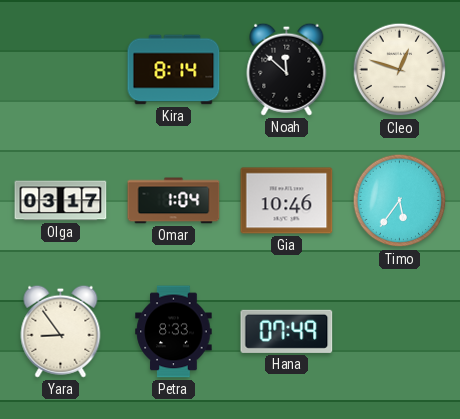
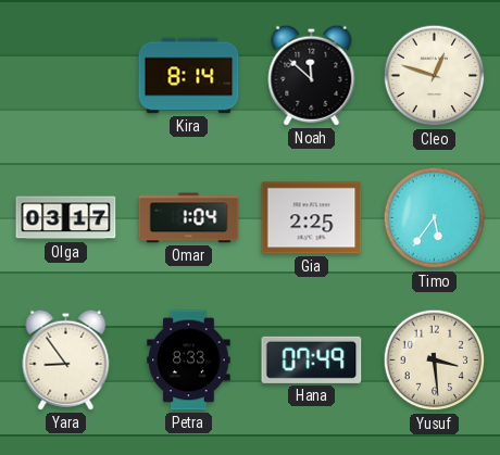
Gia: 10:46 -> 2:25 (312, 218)
Yusuf: none -> 3:29 (435, 361)
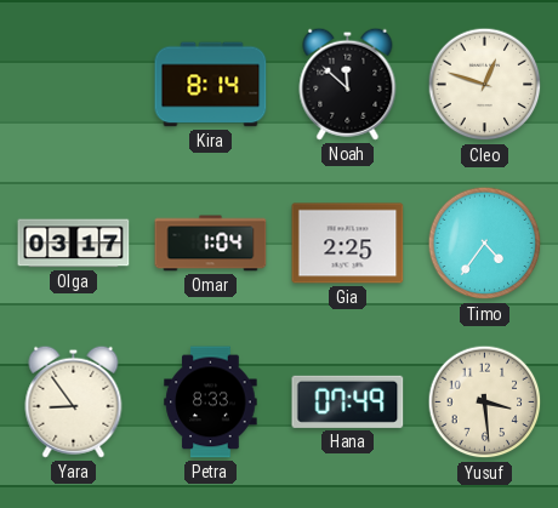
Timo: 5:36 -> 4:36 (485, 244)
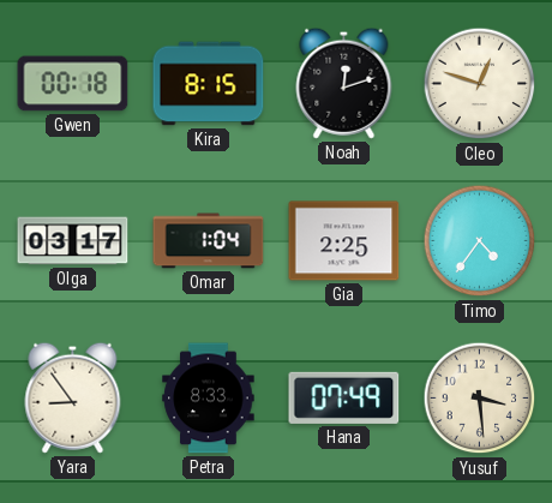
Gwen: none -> 00:18 (73, 84)
Kira: 8:14 -> 8:15 (209, 84)
Noah: 11:52 -> 12:12 (344, 83)
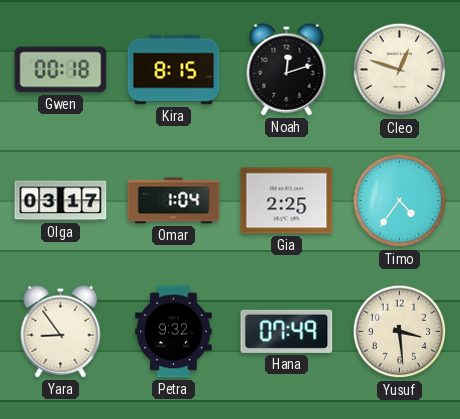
Petra: 8:33 -> 9:32 (174, 332)
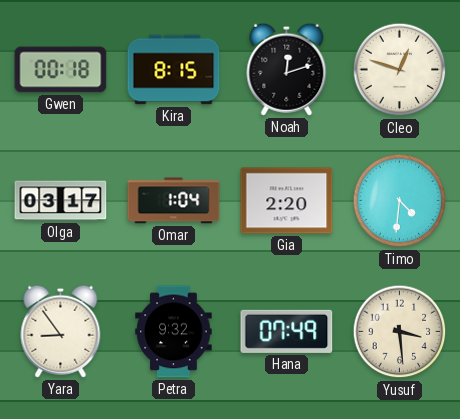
Gia: 2:25 -> 2:20 (287, 201)
Timo: 4:36 -> 4:31 (400, 201)
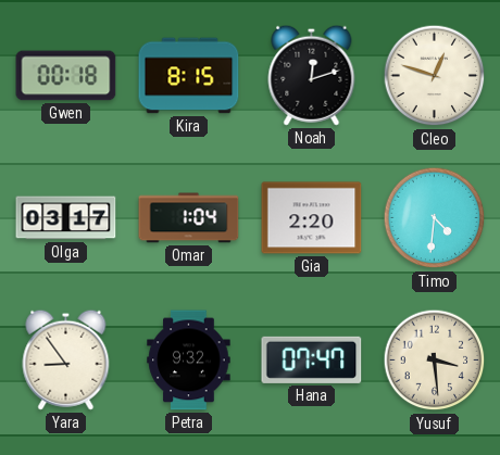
Hana: 07:49 -> 07:47 (312, 359)
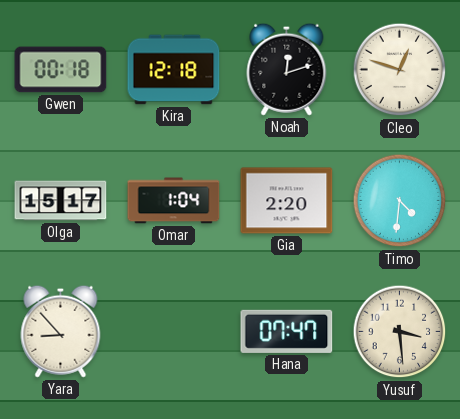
Kira: 8:15 -> 12:18 (174, 70)
Olga: 03:17 -> 15:17 (61, 201)
Yara: 8:54 -> 8:53 (61, 331)
Petra: 9:32 -> none (189, 361)
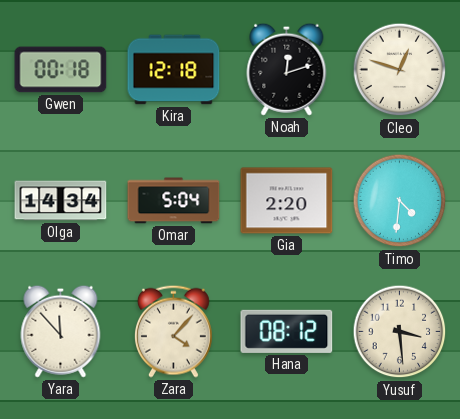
Olga: 15:17 -> 14:34 (61, 201)
Omar: 1:04 -> 5:04 (174, 201)
Yara: 8:53 -> 11:53 (61, 331)
Zara: none -> 4:07 (173, 331)
Hana: 07:47 -> 08:12 (287, 331)
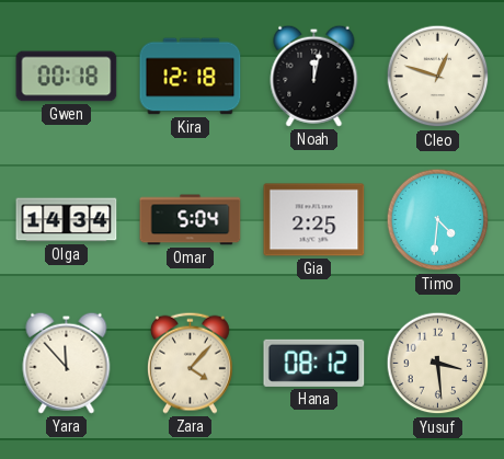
Noah: 12:12 -> 12:02 (314, 76)
Gia: 2:20 -> 2:25 (314, 220)
